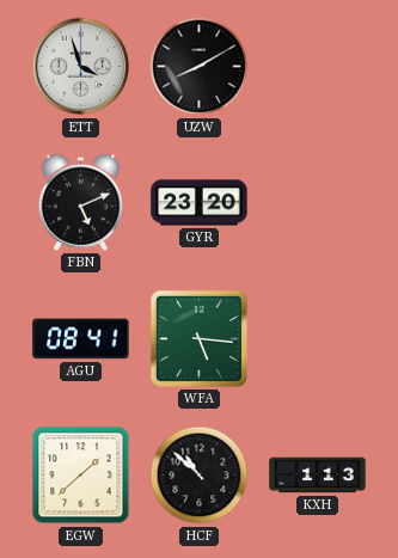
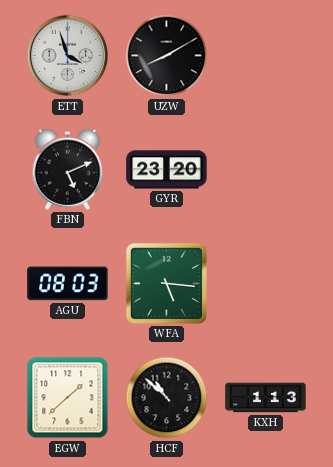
AGU: 08:41 -> 08:03 (68, 284)
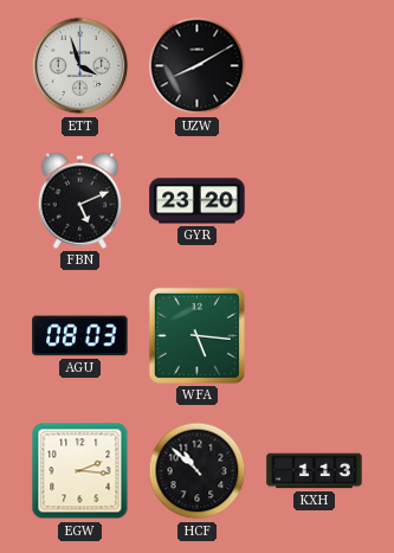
EGW: 1:38 -> 2:16 (80, 471)
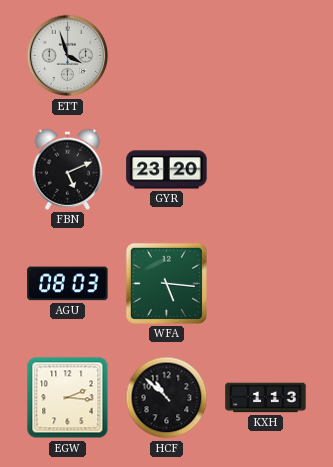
UZW: 8:10 -> none (198, 66)
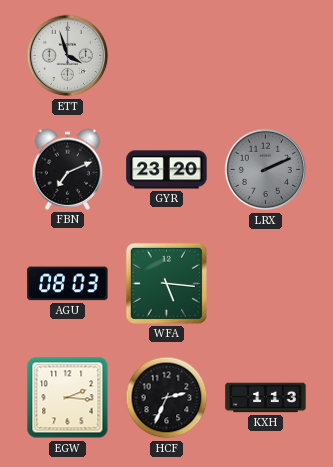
FBN: 5:11 -> 7:11 (68, 169)
LRX: none -> 2:11 (266, 170)
HCF: 10:52 -> 2:34 (167, 398)
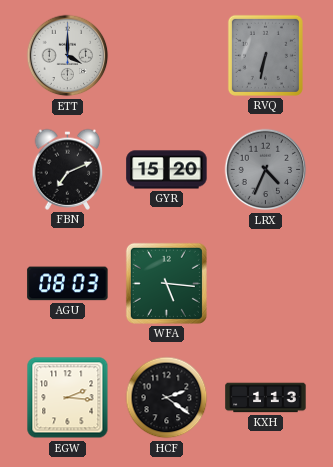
ETT: 3:57 -> 4:00 (68, 56)
RVQ: none -> 6:32 (265, 55)
GYR: 23:20 -> 15:20 (167, 170)
LRX: 2:11 -> 4:34 (266, 170)
HCF: 2:34 -> 2:21 (167, 398)
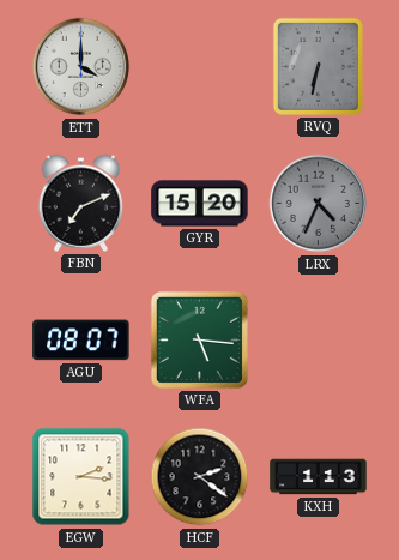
AGU: 08:03 -> 08:07 (81, 341)
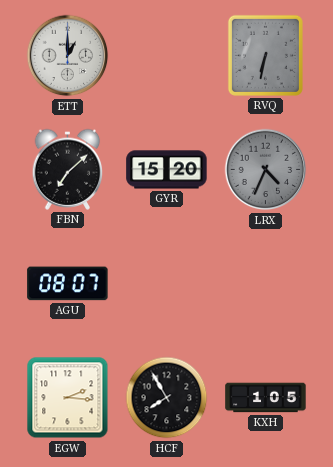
ETT: 4:00 -> 1:00 (68, 56)
FBN: 7:11 -> 7:08 (68, 169)
WFA: 5:16 -> none (199, 339)
HCF: 2:21 -> 7:55 (167, 398)
KXH: 1:13 -> 1:05 (266, 398)
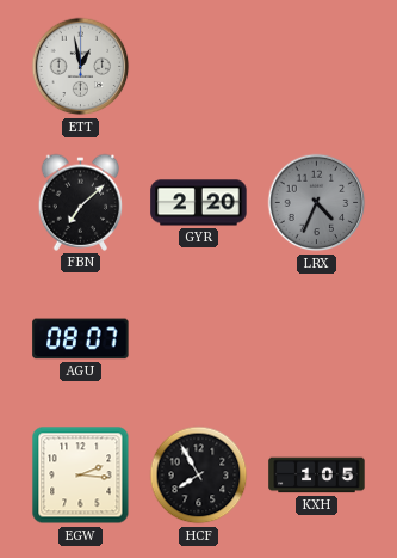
ETT: 1:00 -> 12:58 (81, 67)
RVQ: 6:32 -> none (265, 55)
GYR: 15:20 -> 2:20 (199, 203)
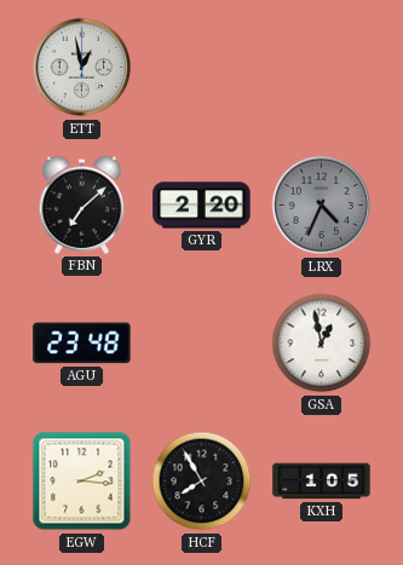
AGU: 08:07 -> 23:48 (82, 344)
GSA: none -> 12:58 (322, 344)
